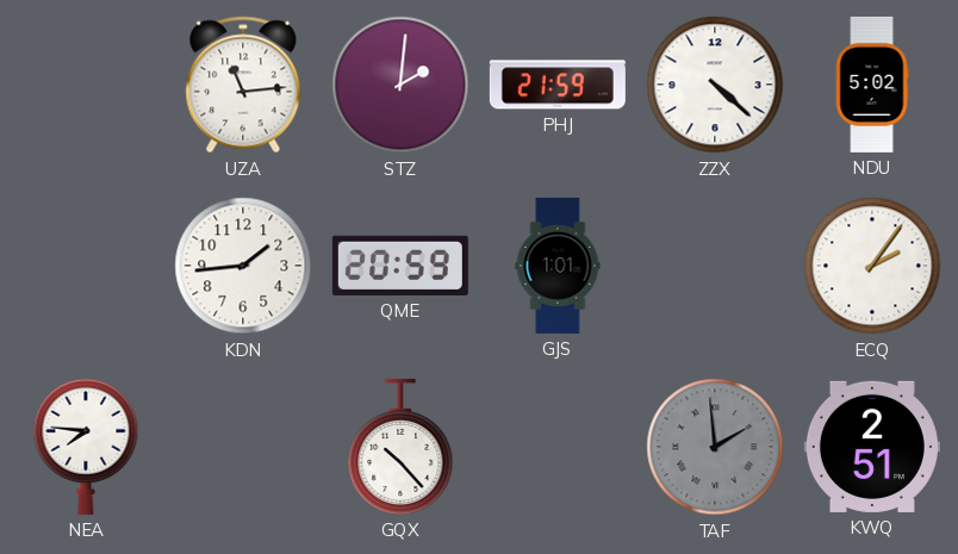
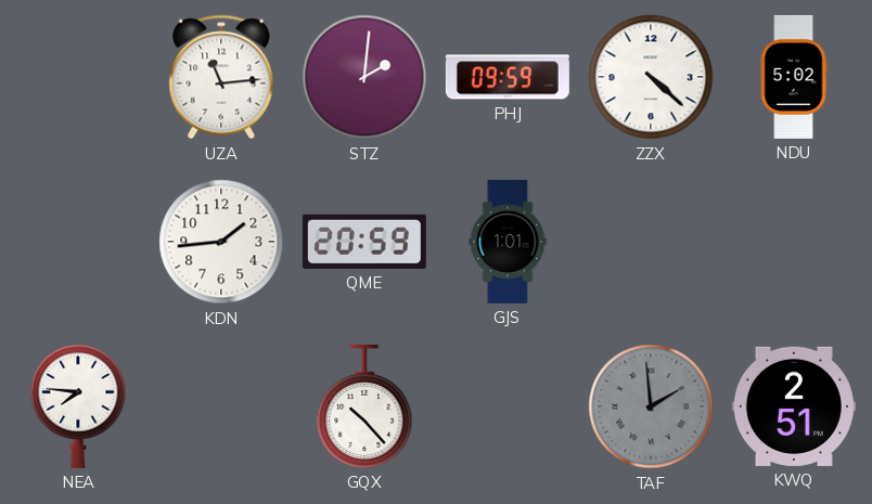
PHJ: 21:59 -> 09:59 (508, 77)
ECQ: 2:06 -> none (872, 266)
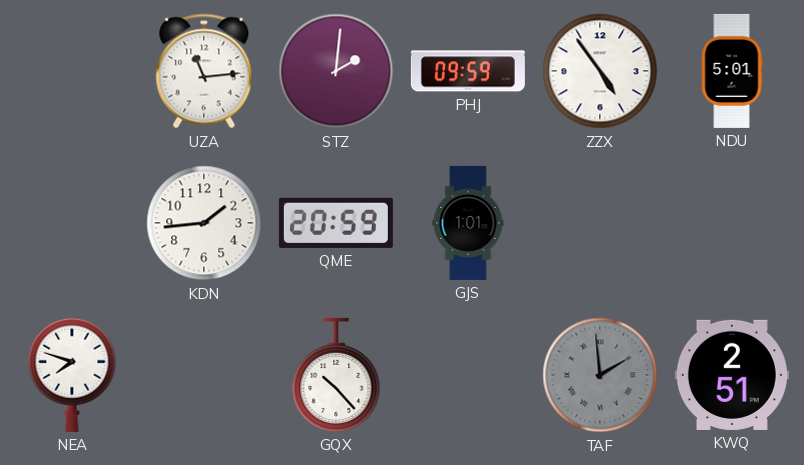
ZZX: 4:22 -> 4:54 (600, 71)
NDU: 5:02 -> 5:01 (732, 71)
NEA: 7:46 -> 7:48 (72, 375)
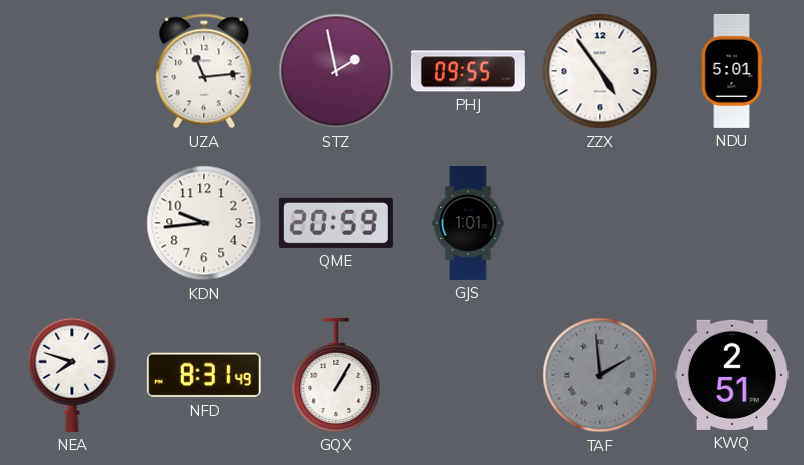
STZ: 2:01 -> 1:58 (336, 71)
PHJ: 09:59 -> 09:55 (468, 71)
KDN: 1:44 -> 9:44 (204, 223)
NFD: none -> 8:31 (204, 375)
GQX: 10:23 -> 1:05 (336, 375)
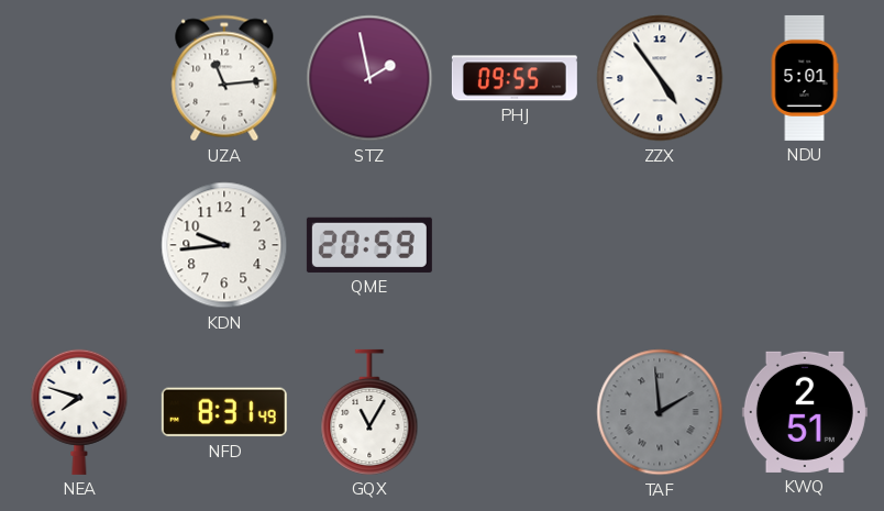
GJS: 1:01 -> none (468, 223)
GQX: 1:05 -> 11:05 (369, 412)
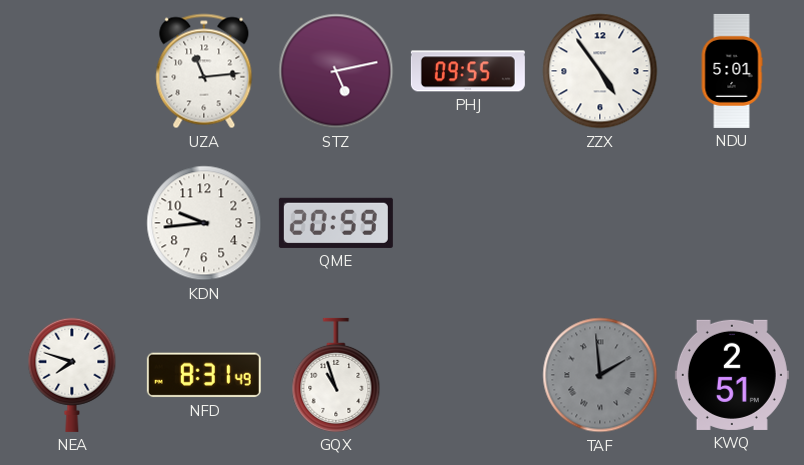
STZ: 1:58 -> 5:13 (336, 71)
GQX: 11:05 -> 10:57 (336, 375)
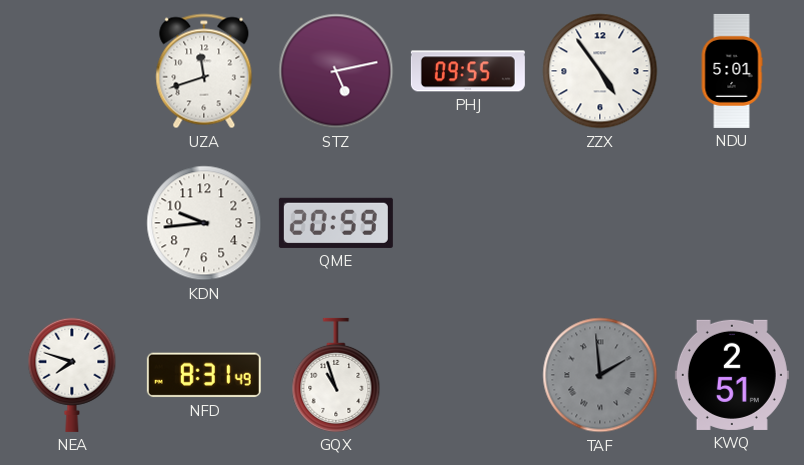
UZA: 11:14 -> 11:42 (204, 71)
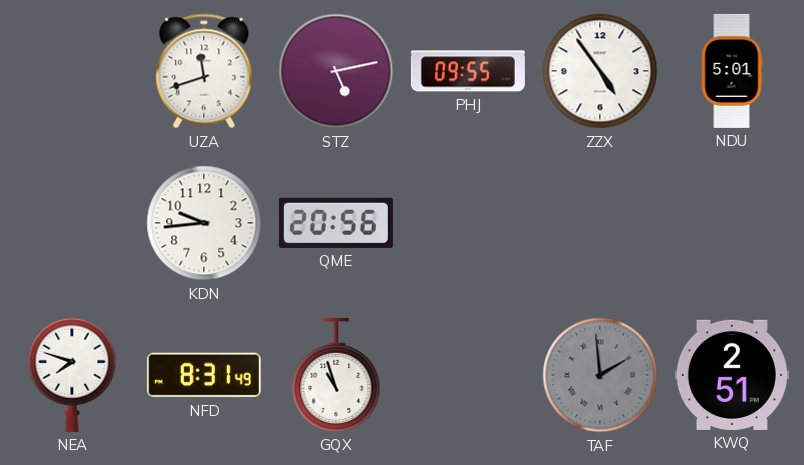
QME: 20:59 -> 20:56 (336, 223)
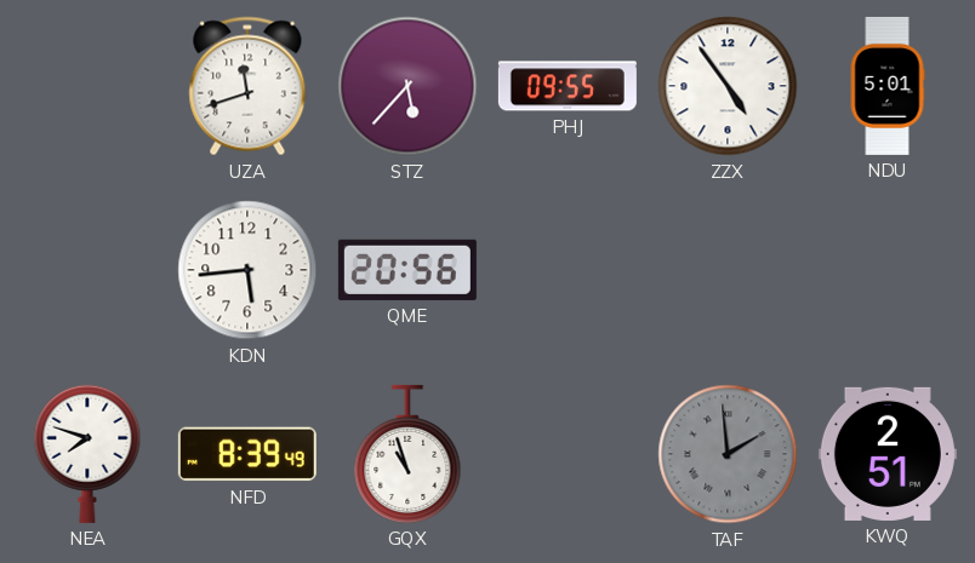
STZ: 5:13 -> 5:37 (407, 86)
KDN: 9:44 -> 5:44 (247, 270)
NFD: 8:31 -> 8:39 (247, 454)
